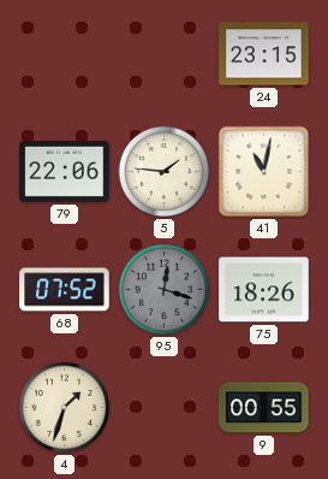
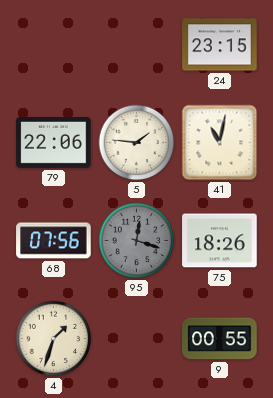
68: 07:52 -> 07:56 (54, 241)
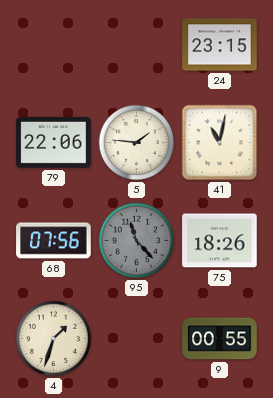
95: 12:18 -> 11:23 (137, 241)
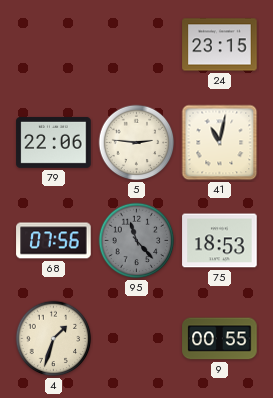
5: 1:46 -> 2:46 (137, 143)
75: 18:26 -> 18:53 (220, 241)
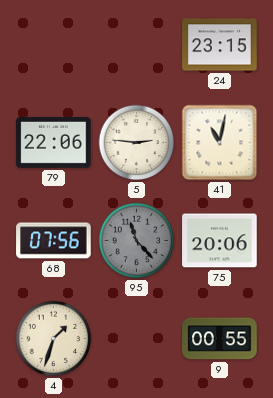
75: 18:53 -> 20:06 (220, 241)
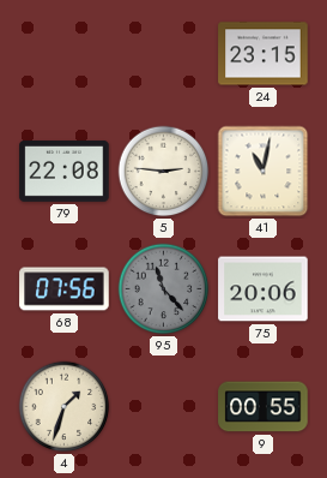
79: 22:06 -> 22:08 (65, 171)
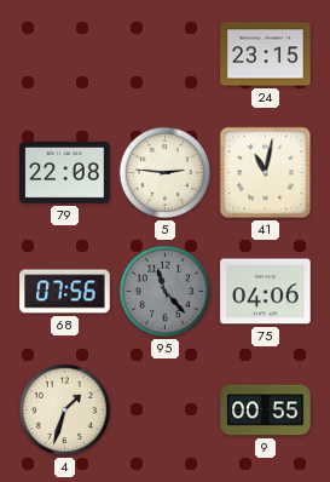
75: 20:06 -> 04:06 (266, 292)
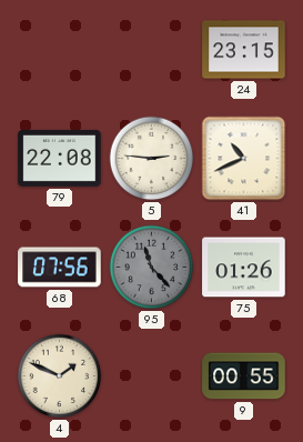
41: 11:02 -> 10:41 (244, 159)
75: 04:06 -> 01:26 (244, 268)
4: 1:33 -> 1:49 (60, 376)
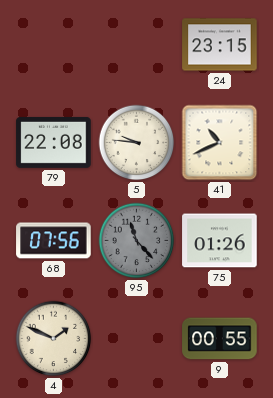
5: 2:46 -> 9:46 (137, 143)
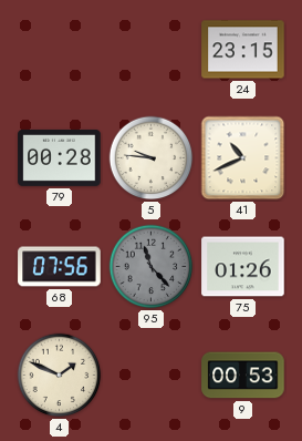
79: 22:08 -> 00:28 (60, 157)
9: 00:55 -> 00:53 (243, 376)
